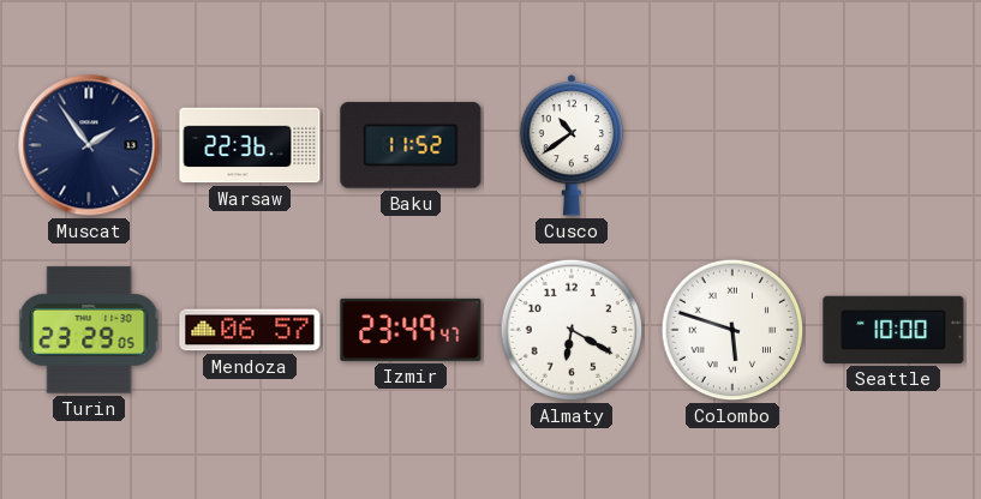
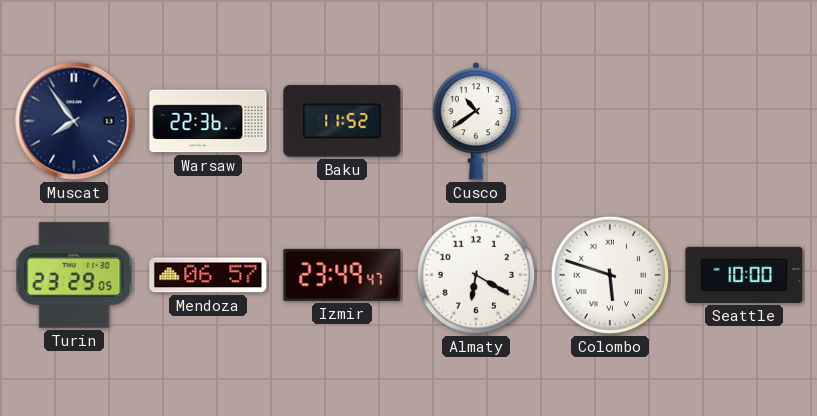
Muscat: 1:54 -> 7:54 (74, 121)
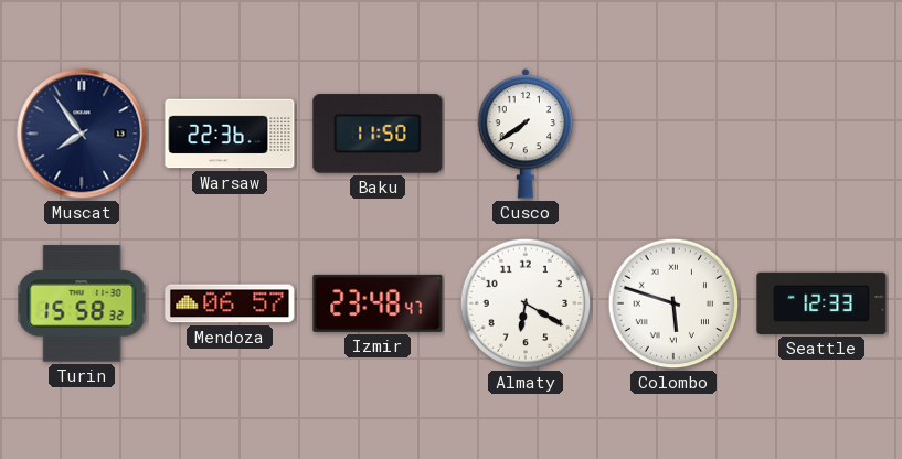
Baku: 11:52 -> 11:50 (378, 134)
Cusco: 10:39 -> 7:39 (526, 134)
Turin: 23:29 -> 15:58 (82, 303)
Izmir: 23:49 -> 23:48 (378, 303)
Seattle: 10:00 -> 12:33 (821, 303)
